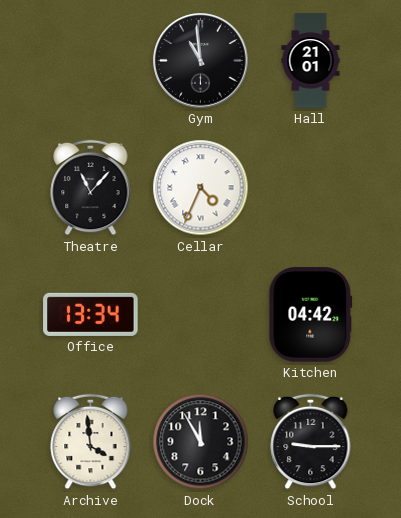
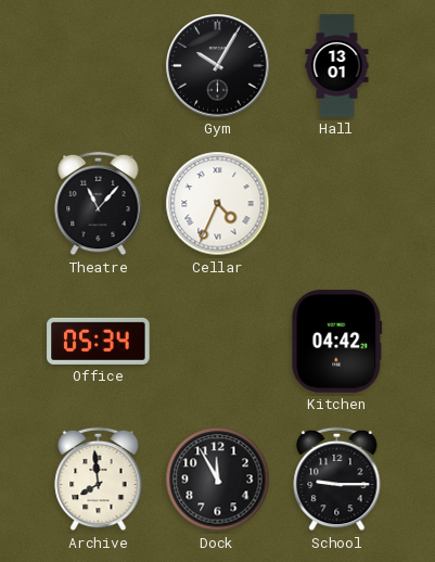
Gym: 10:59 -> 10:05 (218, 66)
Hall: 21:01 -> 13:01 (337, 66)
Office: 13:34 -> 05:34 (99, 341)
Archive: 3:59 -> 7:59 (99, 480)
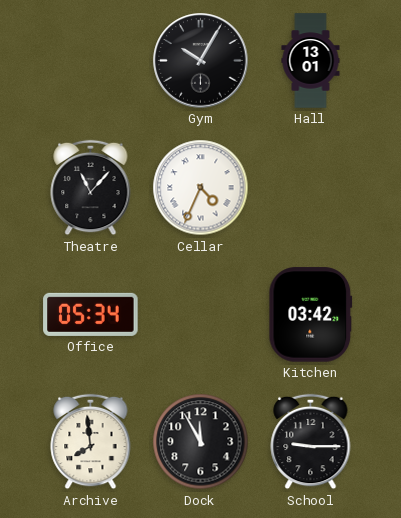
Kitchen: 04:42 -> 03:42 (311, 315)
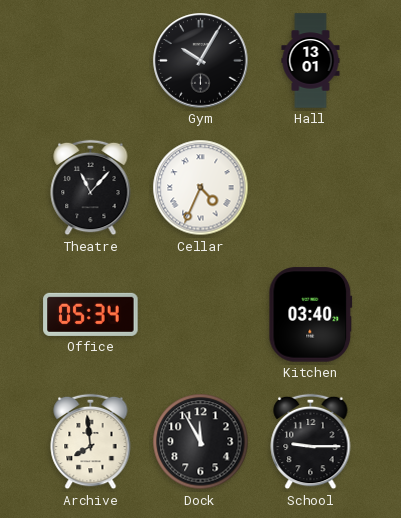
Kitchen: 03:42 -> 03:40 (311, 315)
